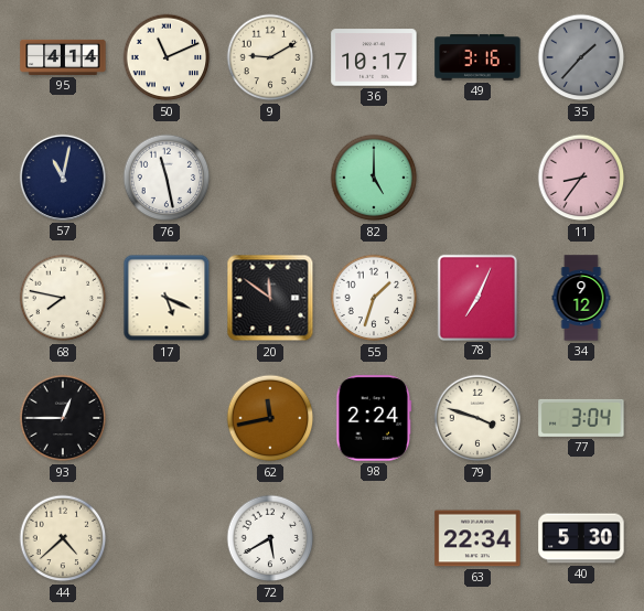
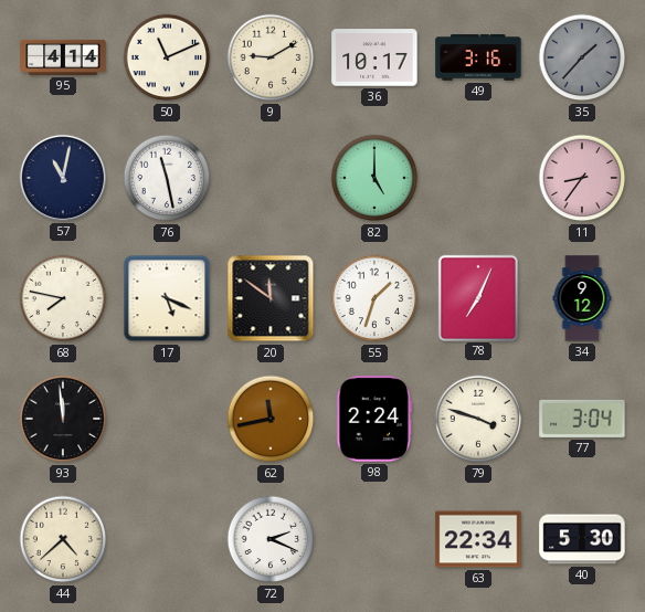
93: 12:45 -> 11:59 (63, 419)
72: 5:40 -> 2:19 (271, 539)
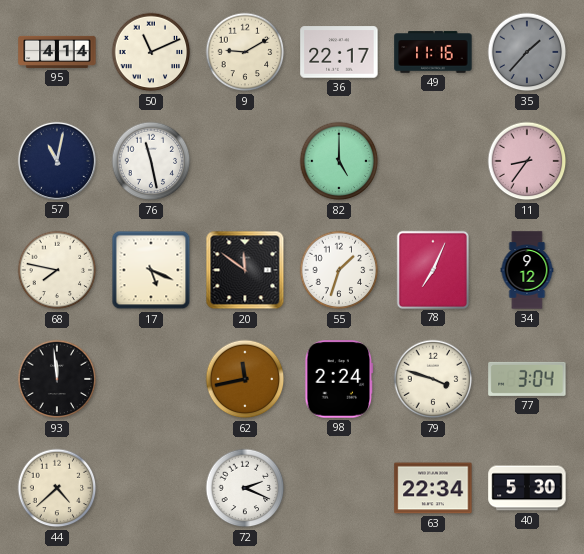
36: 10:17 -> 22:17 (339, 52)
49: 3:16 -> 11:16 (433, 52)
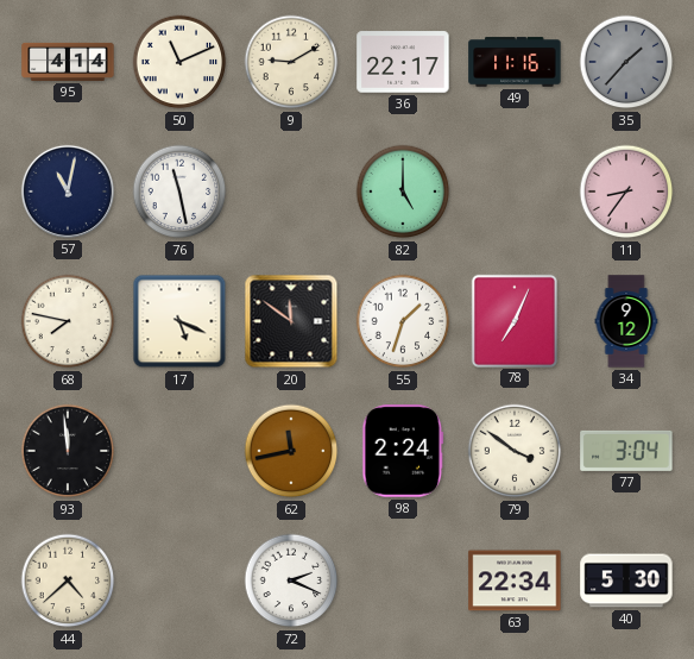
79: 3:48 -> 3:51 (515, 451)
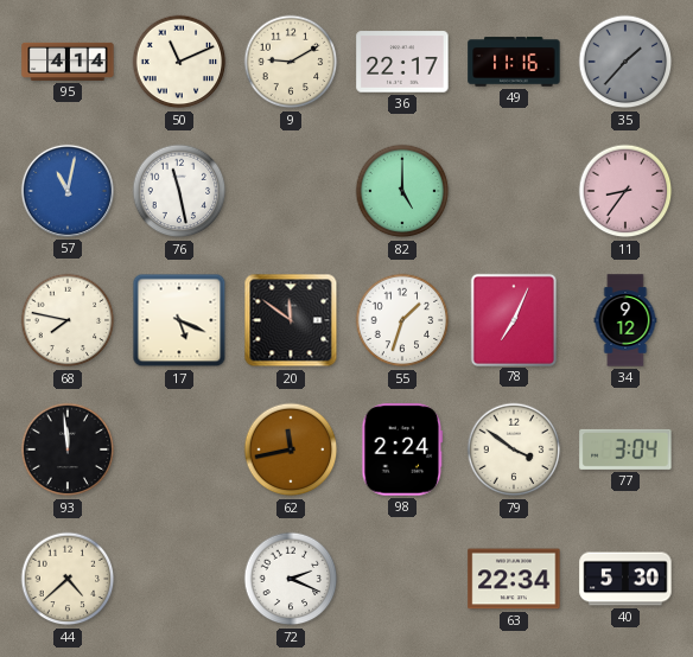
57 dial: navy -> blue (68, 191)
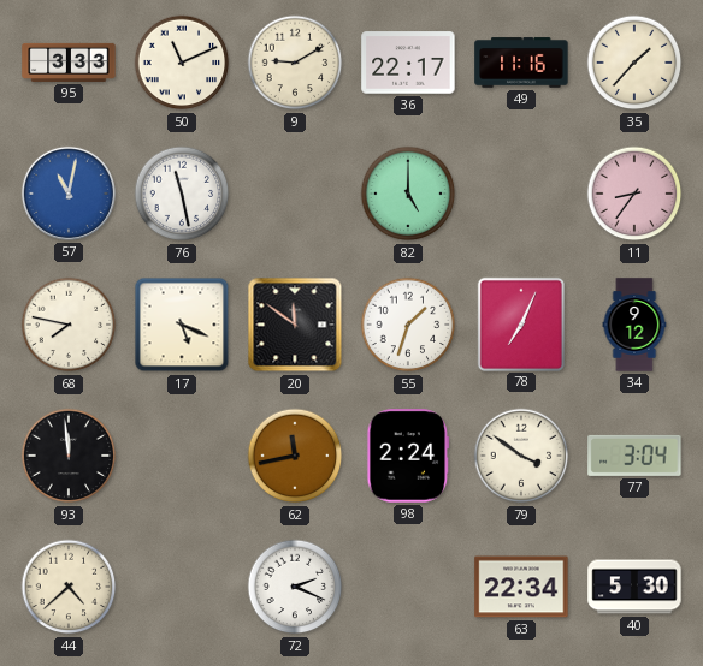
95: 4:14 -> 3:33 (69, 63)
35 dial: grey -> cream (634, 63)
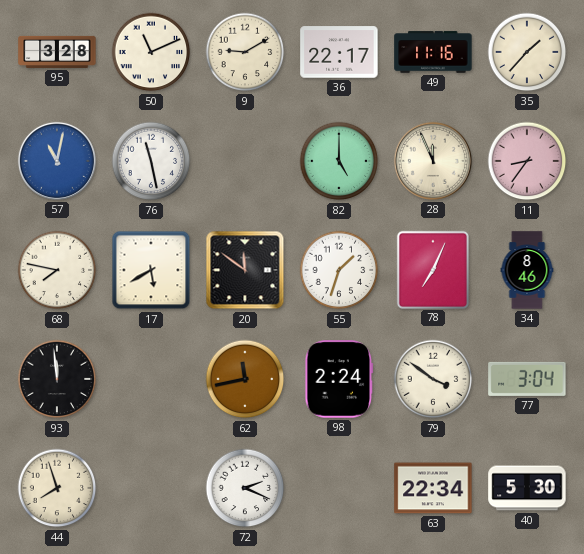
95: 3:33 -> 3:28 (57, 52)
28: none -> 11:56 (433, 161)
17: 5:19 -> 5:40 (151, 270)
34: 9:12 -> 8:46 (527, 270)
44: 4:38 -> 7:57 (57, 488)
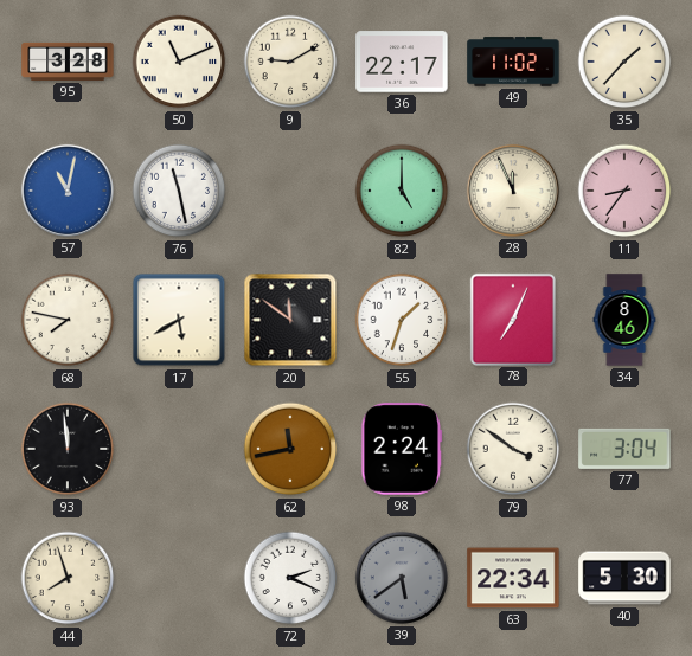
49: 11:16 -> 11:02 (513, 62)
39: none -> 5:39 (402, 578)
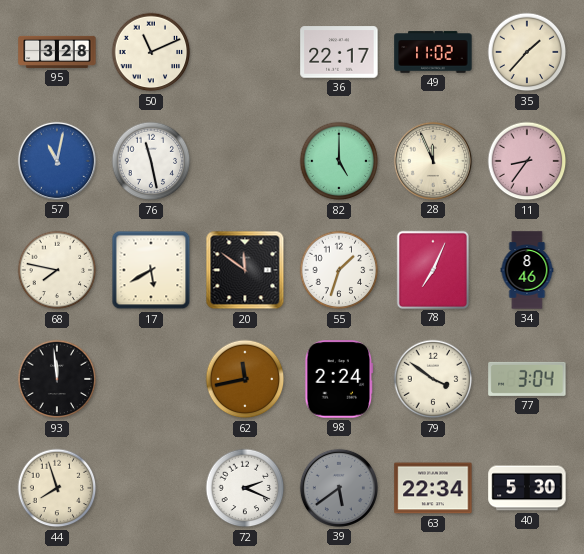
9: 9:10 -> none (290, 62)
